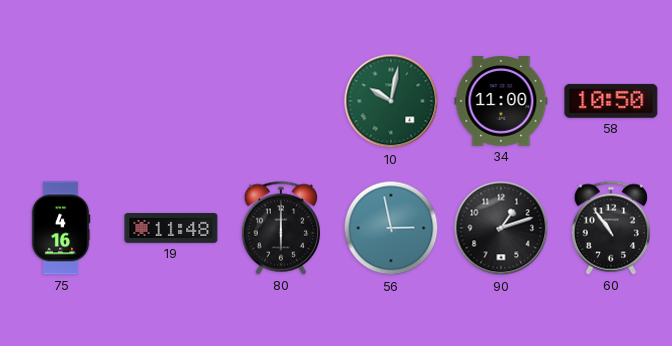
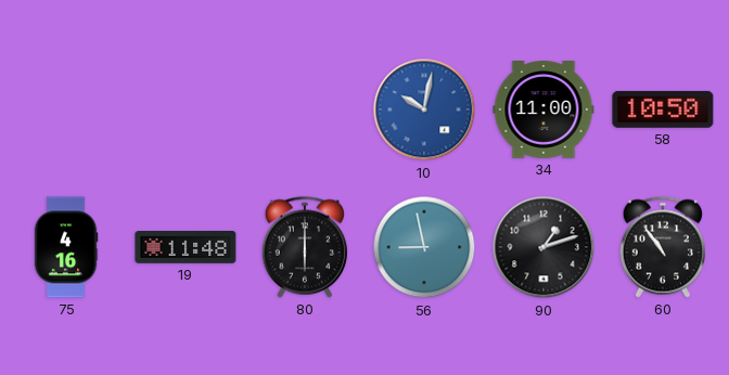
10 dial: green -> blue (424, 109)
56: 2:58 -> 8:58 (424, 247)
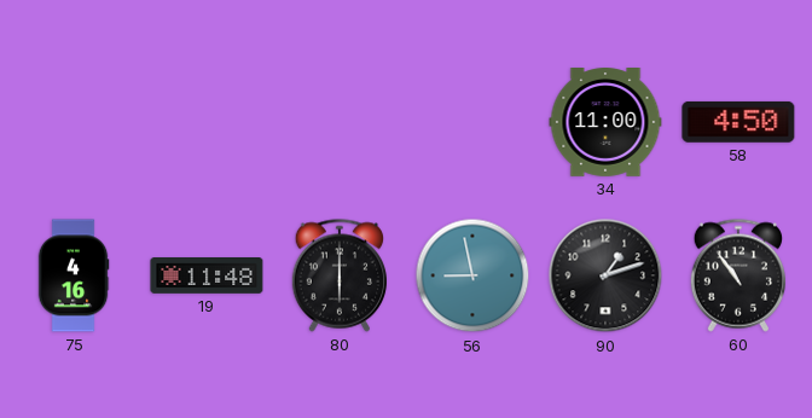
10: 10:02 -> none (424, 109)
58: 10:50 -> 4:50 (738, 122)
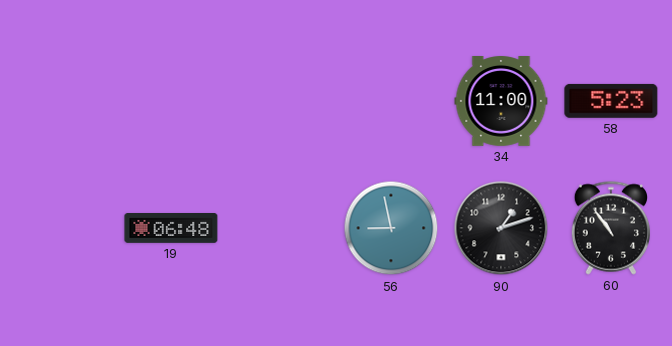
58: 4:50 -> 5:23 (611, 101)
75: 4:16 -> none (74, 275)
19: 11:48 -> 06:48 (171, 229)
80: 6:00 -> none (338, 275)
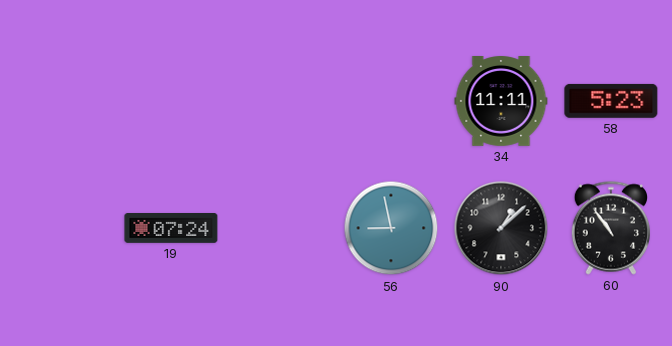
34: 11:00 -> 11:11 (501, 102)
19: 06:48 -> 07:24 (171, 229)
90: 1:12 -> 1:08 (501, 228)
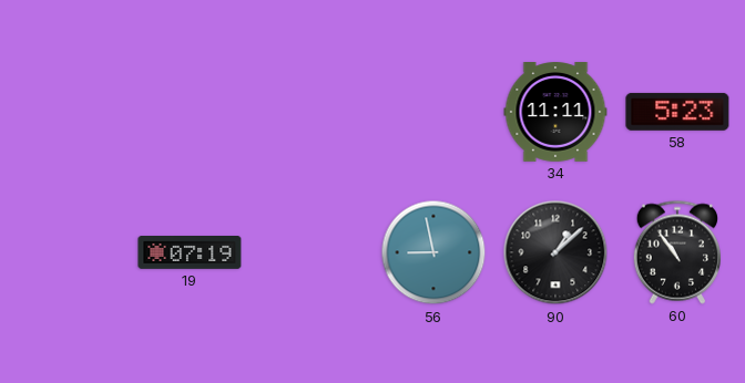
19: 07:24 -> 07:19 (190, 253)
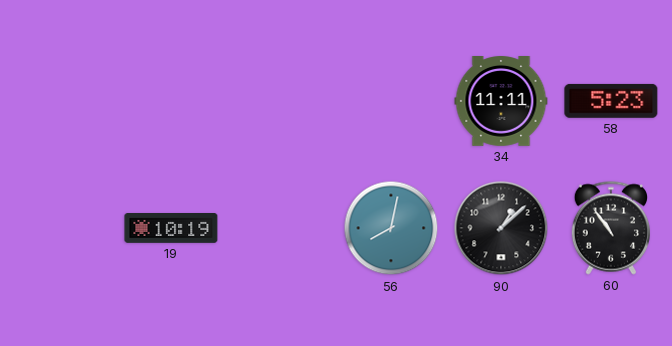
19: 07:19 -> 10:19 (171, 229)
56: 8:58 -> 8:02 (391, 228)
